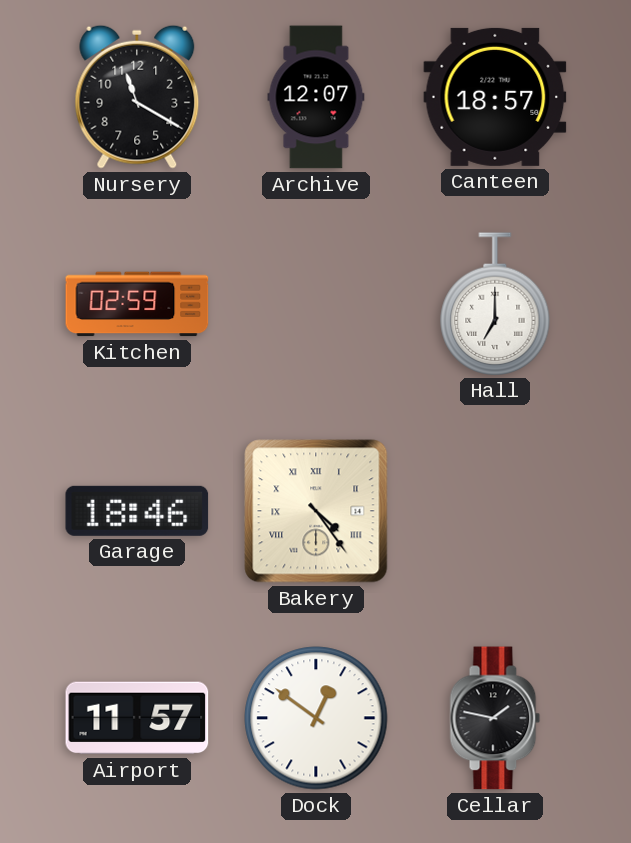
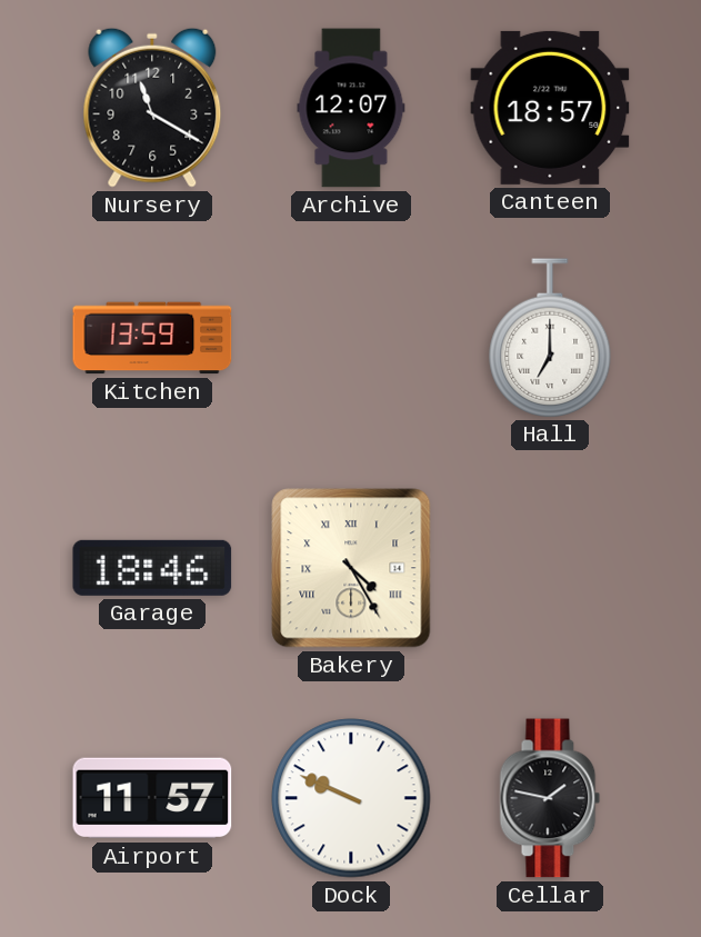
Kitchen: 02:59 -> 13:59 (152, 338)
Bakery: 4:24 -> 4:25 (351, 568)
Dock: 12:51 -> 9:49 (351, 798)
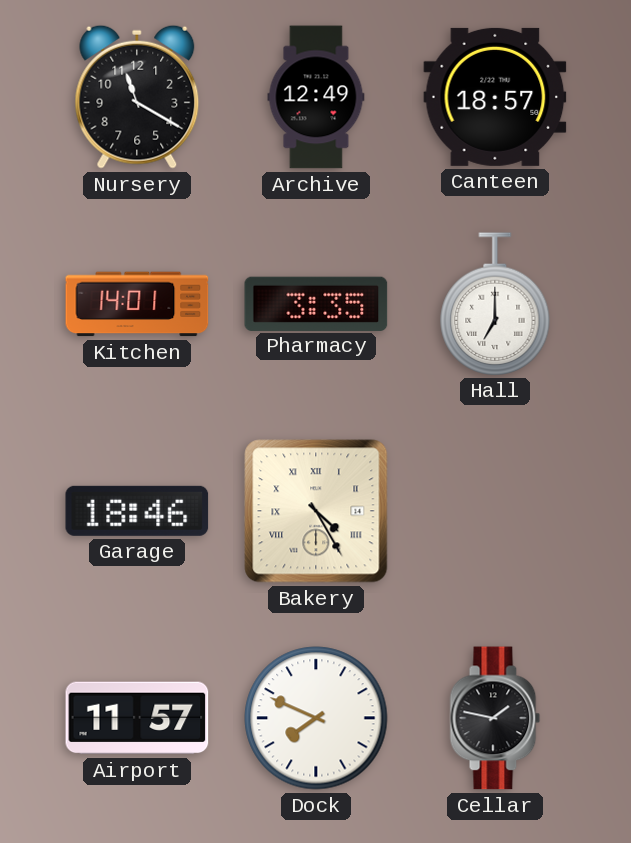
Archive: 12:07 -> 12:49 (316, 97)
Kitchen: 13:59 -> 14:01 (137, 304)
Pharmacy: none -> 3:35 (316, 303)
Dock: 9:49 -> 7:49 (316, 718)
